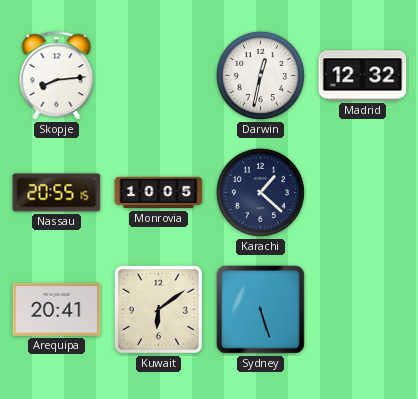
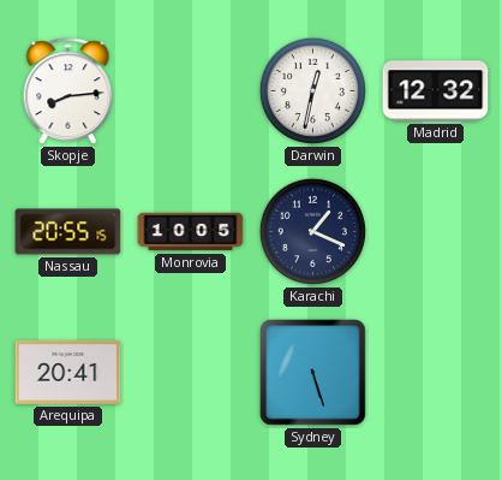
Karachi: 1:22 -> 1:19 (312, 231)
Kuwait: 6:09 -> none (158, 309)
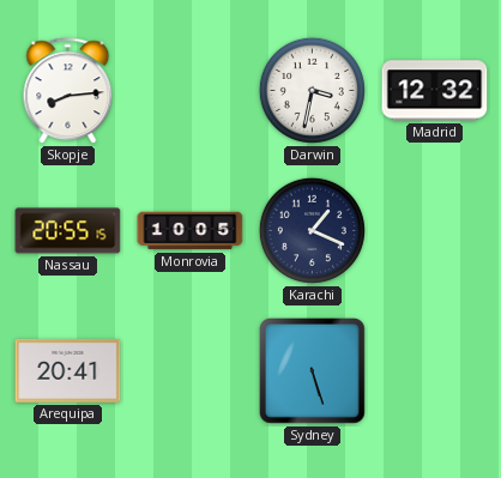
Darwin: 12:32 -> 3:32 (312, 90)
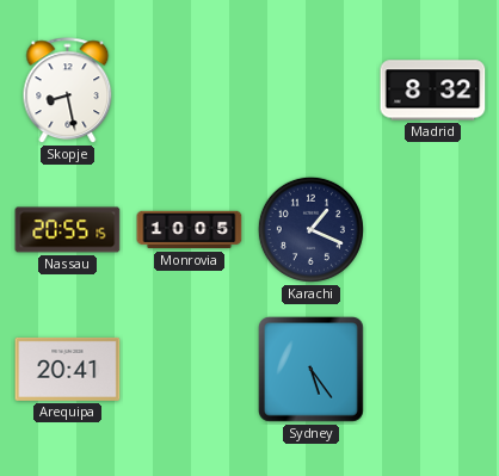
Skopje: 8:14 -> 8:28 (68, 91)
Darwin: 3:32 -> none (312, 90)
Madrid: 12:32 -> 8:32 (433, 91)
Sydney: 5:27 -> 5:24 (312, 370)
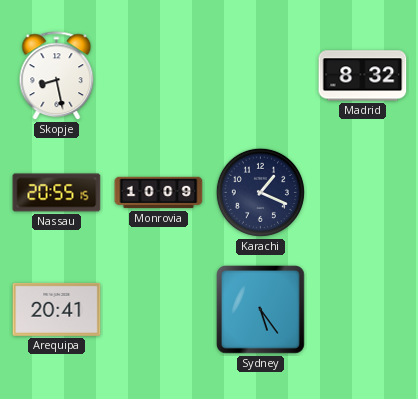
Monrovia: 10:05 -> 10:09 (159, 193)
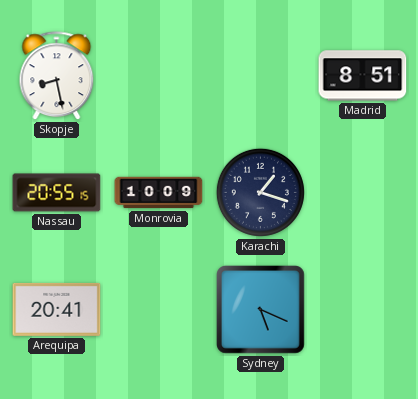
Madrid: 8:32 -> 8:51 (363, 76)
Karachi: 1:19 -> 1:18 (260, 192)
Sydney: 5:24 -> 5:19 (261, 310)
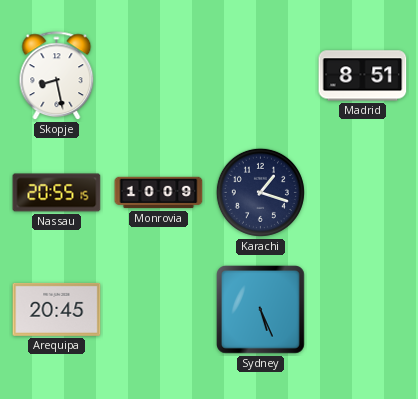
Arequipa: 20:41 -> 20:45 (57, 309)
Sydney: 5:19 -> 5:26 (261, 310)
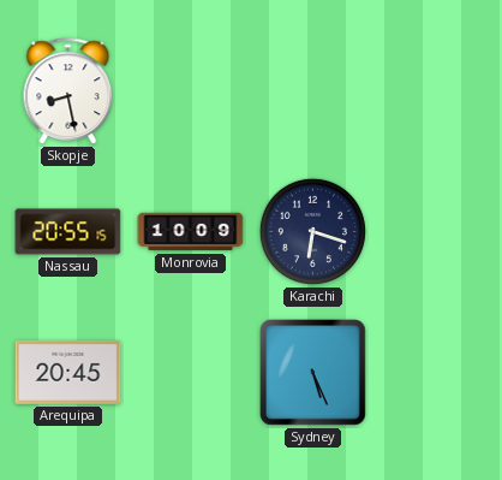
Madrid: 8:51 -> none (363, 76)
Karachi: 1:18 -> 6:18 (312, 231)
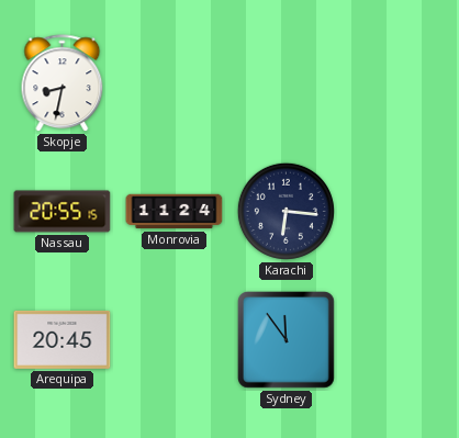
Skopje: 8:28 -> 8:32 (63, 83)
Monrovia: 10:09 -> 11:24 (175, 212)
Karachi: 6:18 -> 6:16 (286, 211)
Sydney: 5:26 -> 11:54 (287, 340)
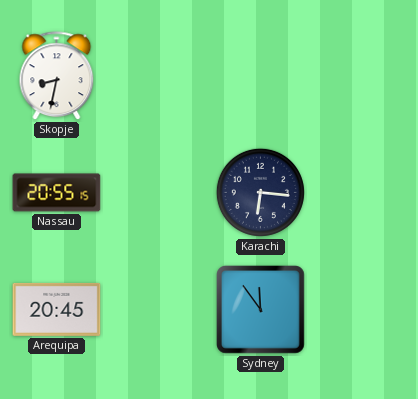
Monrovia: 11:24 -> none (175, 212)
